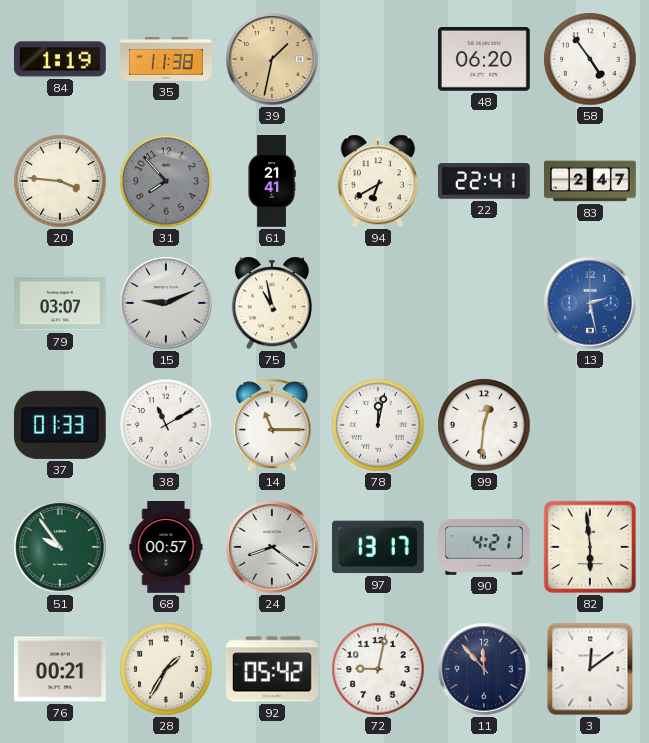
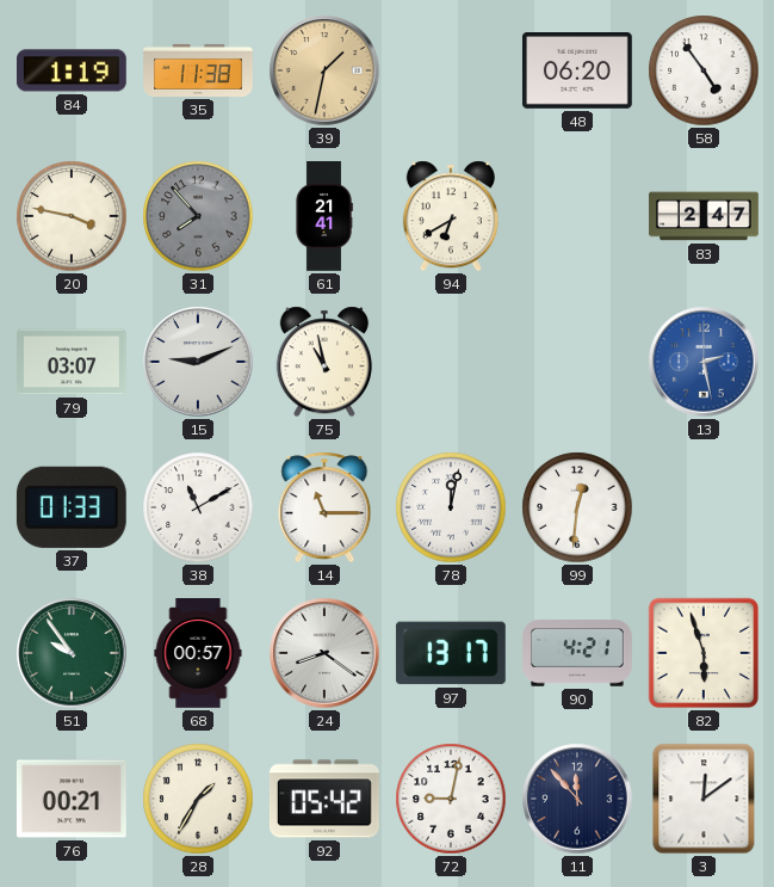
20: 3:46 -> 3:47 (72, 216)
22: 22:41 -> none (485, 181)
82: 5:59 -> 5:57 (704, 653)
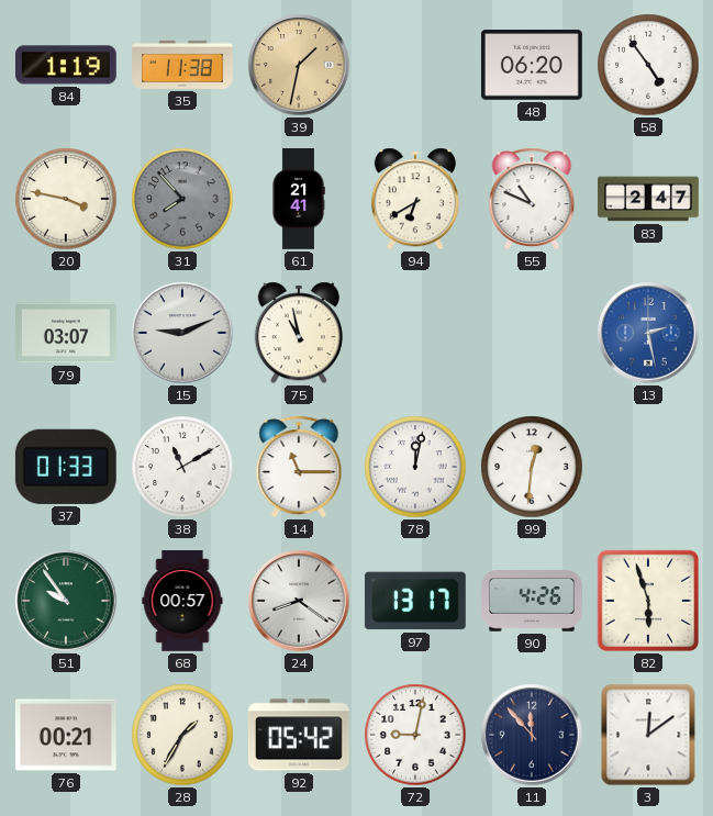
55: none -> 10:49 (532, 199)
90: 4:21 -> 4:26 (533, 601)
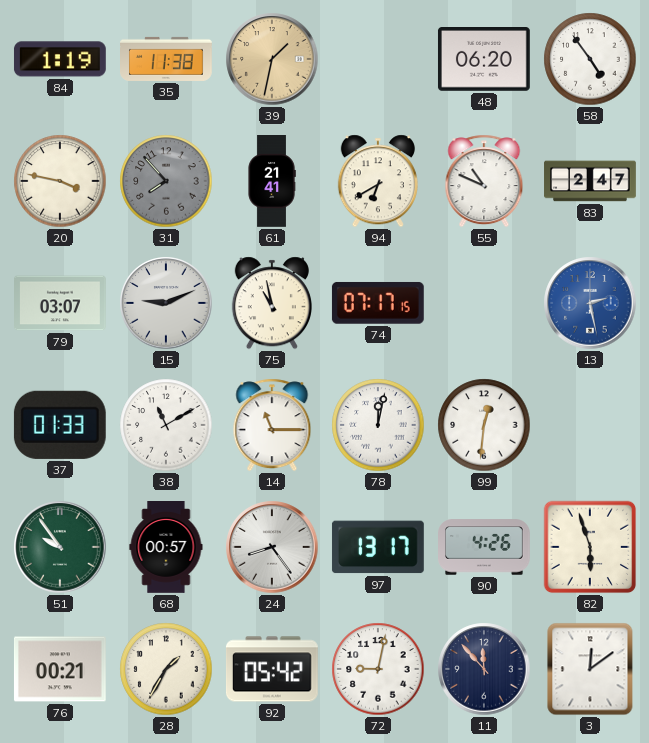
74: none -> 07:17 (378, 303)
24: 8:21 -> 8:24 (272, 547)
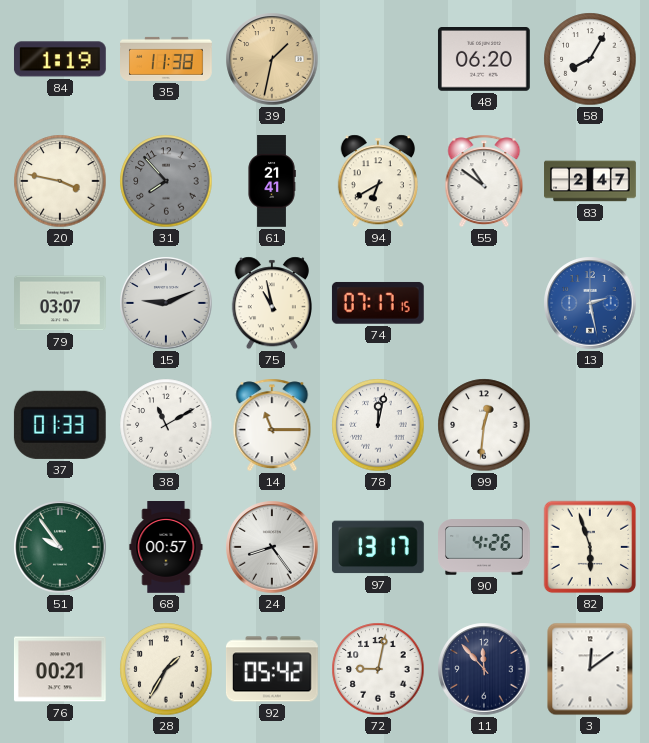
58: 4:54 -> 8:05 (590, 59)
55: 10:49 -> 10:51 (484, 181)
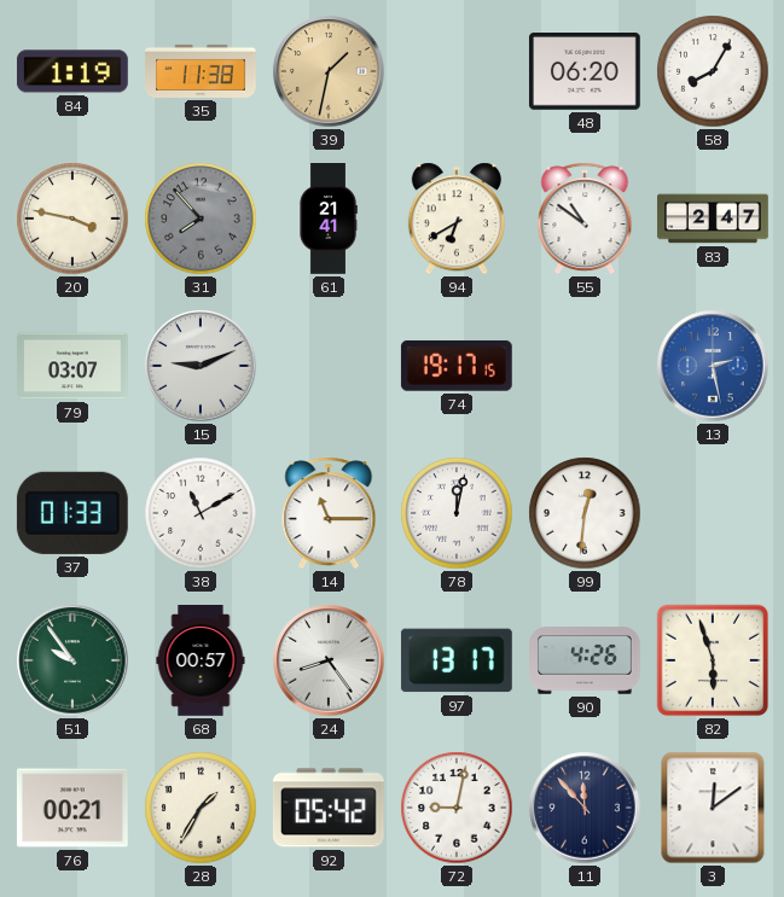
75: 10:58 -> none (272, 303)
74: 07:17 -> 19:17 (457, 366)
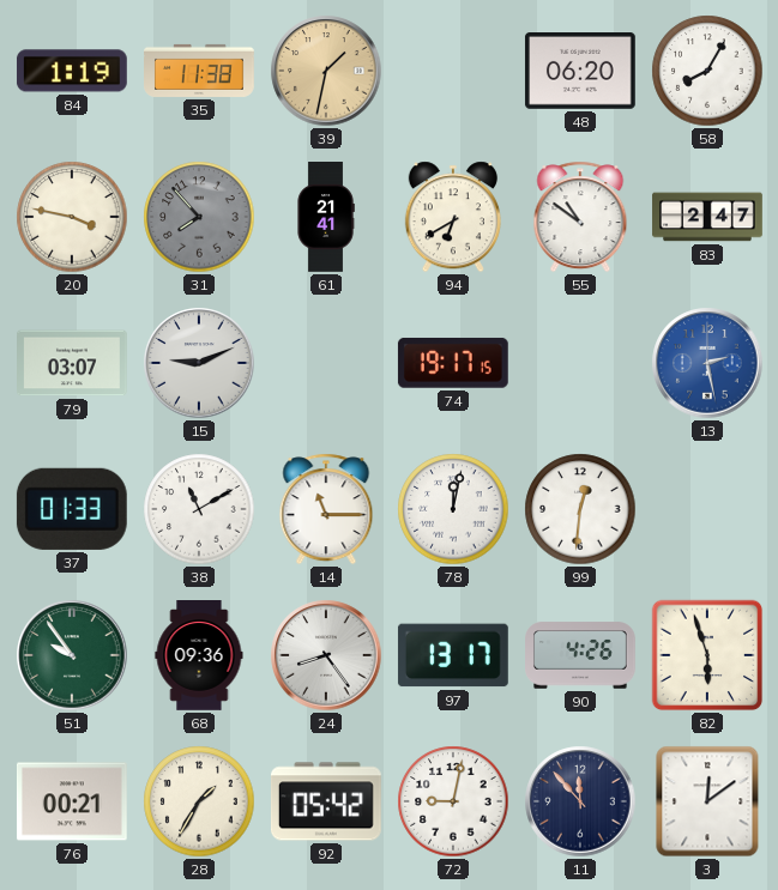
68: 00:57 -> 09:36 (199, 656)
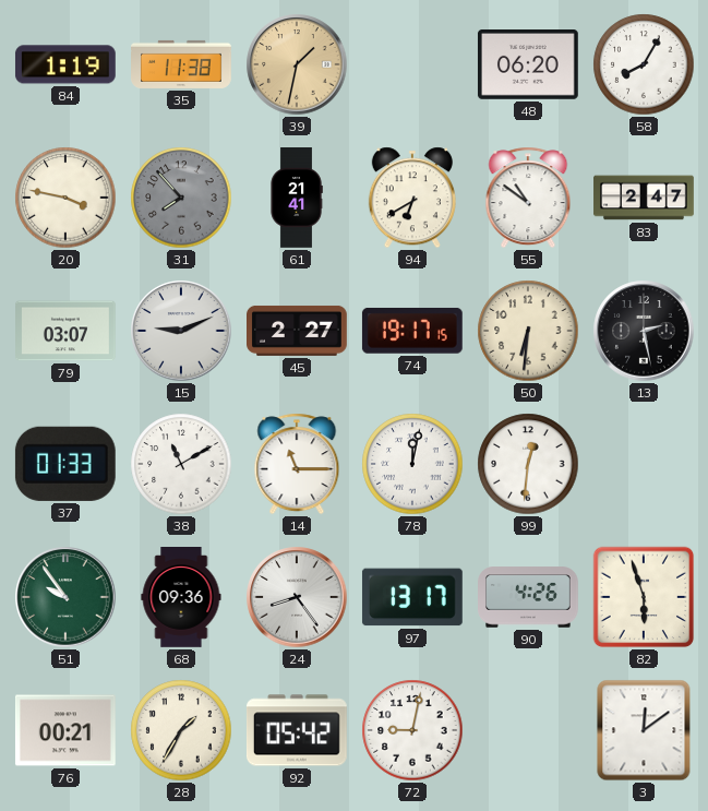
45: none -> 2:27 (298, 331)
50: none -> 6:31 (528, 331)
13 dial: blue -> black (644, 331)
11: 11:53 -> none (580, 801)
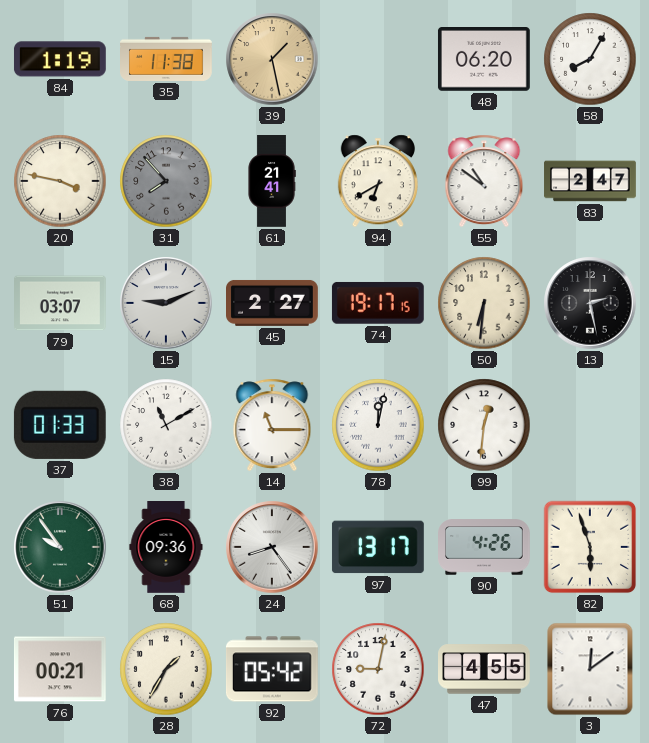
39: 1:32 -> 1:28 (272, 59)
47: none -> 4:55 (485, 669)
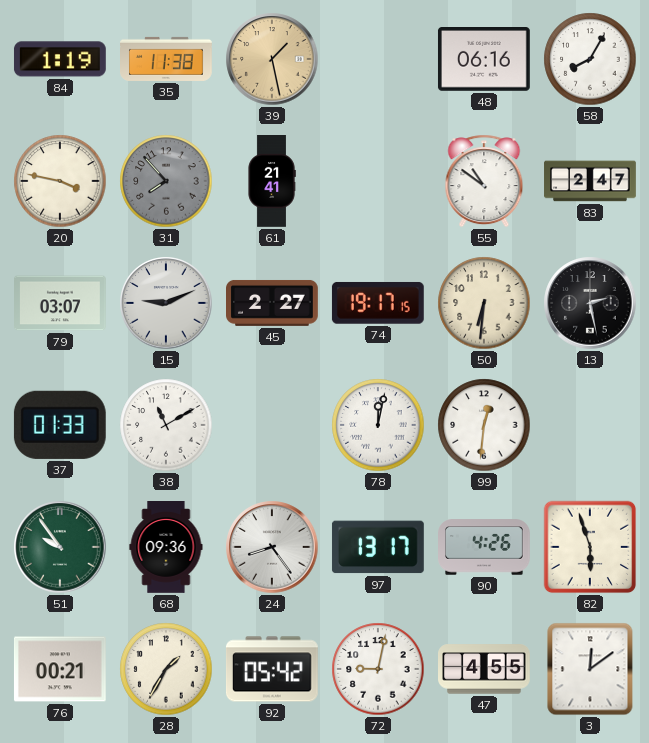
48: 06:20 -> 06:16 (484, 60)
94: 6:40 -> none (378, 181)
14: 11:15 -> none (272, 425)
